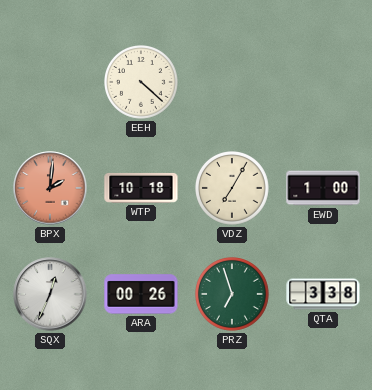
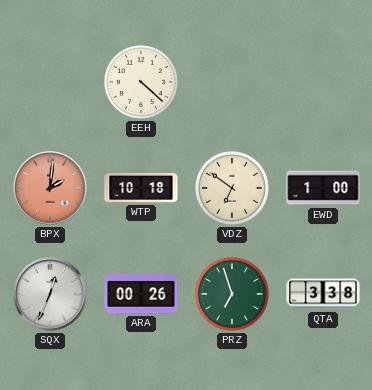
VDZ: 7:05 -> 6:51 (233, 189)
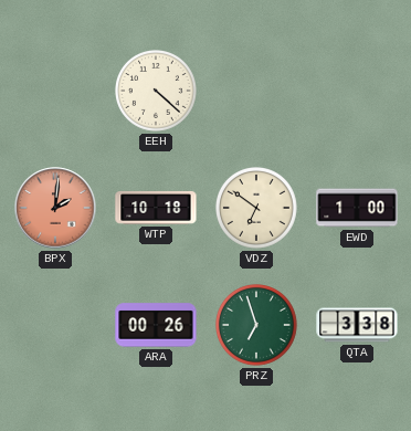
SQX: 12:34 -> none (50, 294)
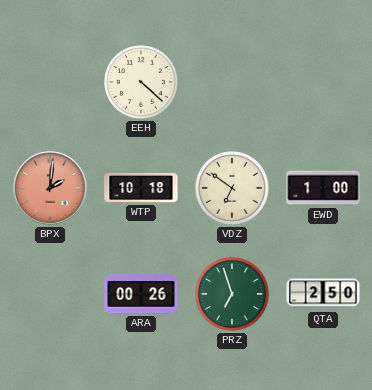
QTA: 3:38 -> 2:50 (323, 294)
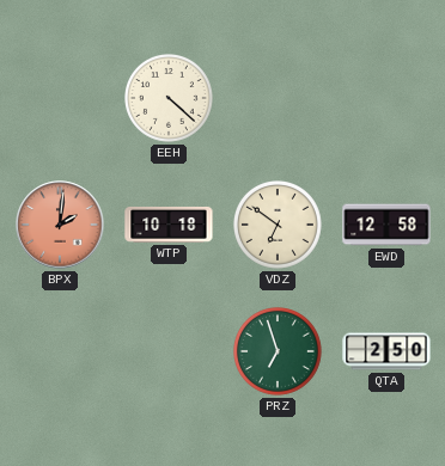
EWD: 1:00 -> 12:58 (386, 225)
ARA: 00:26 -> none (141, 294)
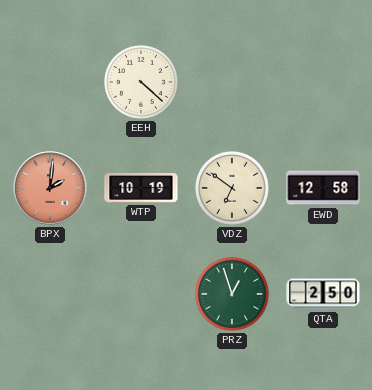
WTP: 10:18 -> 10:19 (141, 188)
PRZ: 6:57 -> 12:57 (233, 295)
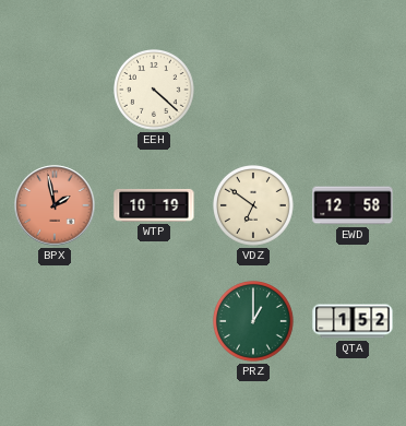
BPX: 2:01 -> 1:58 (55, 205)
PRZ: 12:57 -> 1:00 (254, 322)
QTA: 2:50 -> 1:52 (353, 321)
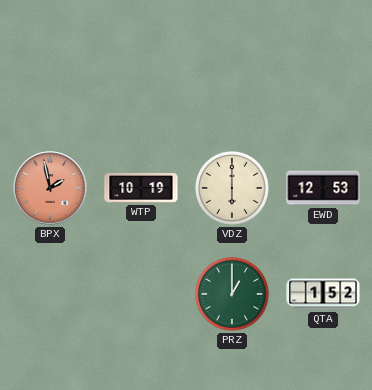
EEH: 4:22 -> none (155, 91)
VDZ: 6:51 -> 6:00 (233, 189)
EWD: 12:58 -> 12:53 (323, 188)
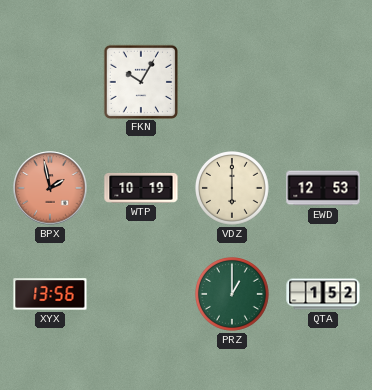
FKN: none -> 10:05 (140, 81)
XYX: none -> 13:56 (50, 294)
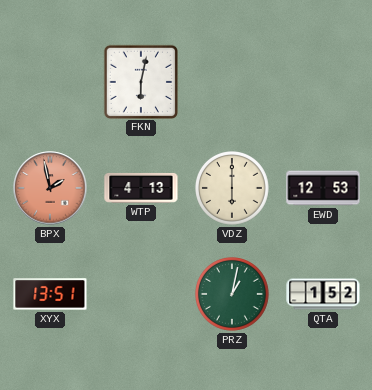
FKN: 10:05 -> 6:02 (140, 81)
WTP: 10:19 -> 4:13 (141, 188)
XYX: 13:56 -> 13:51 (50, 294)
PRZ: 1:00 -> 1:02 (233, 295)
